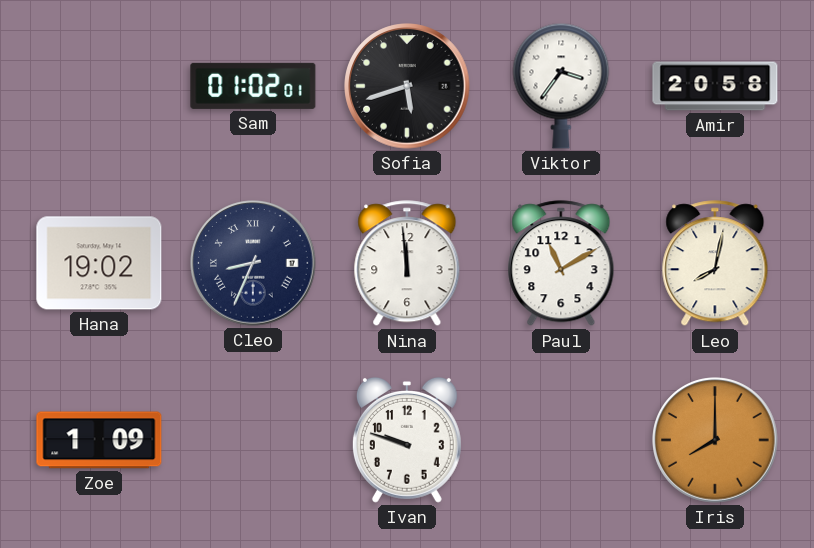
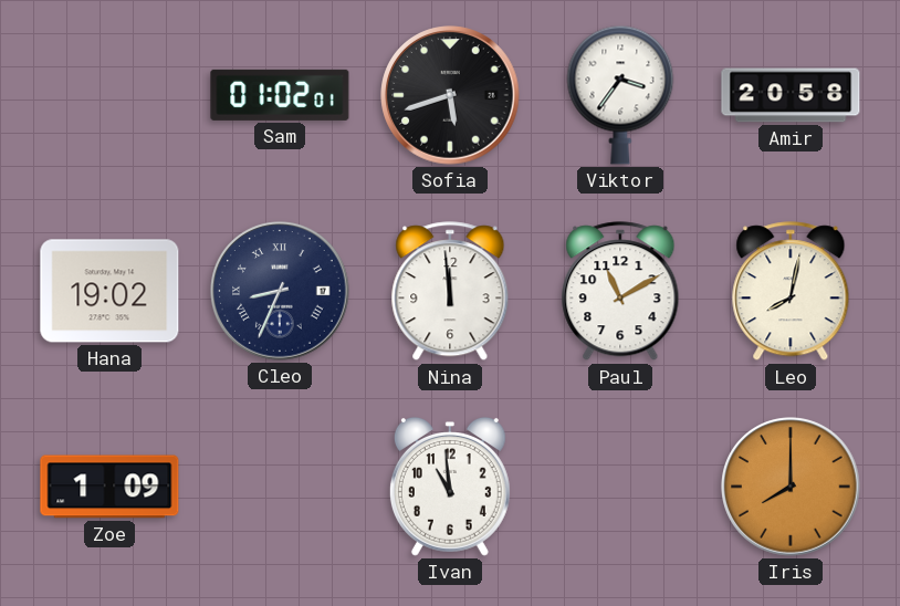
Ivan: 9:48 -> 10:59 (450, 488)
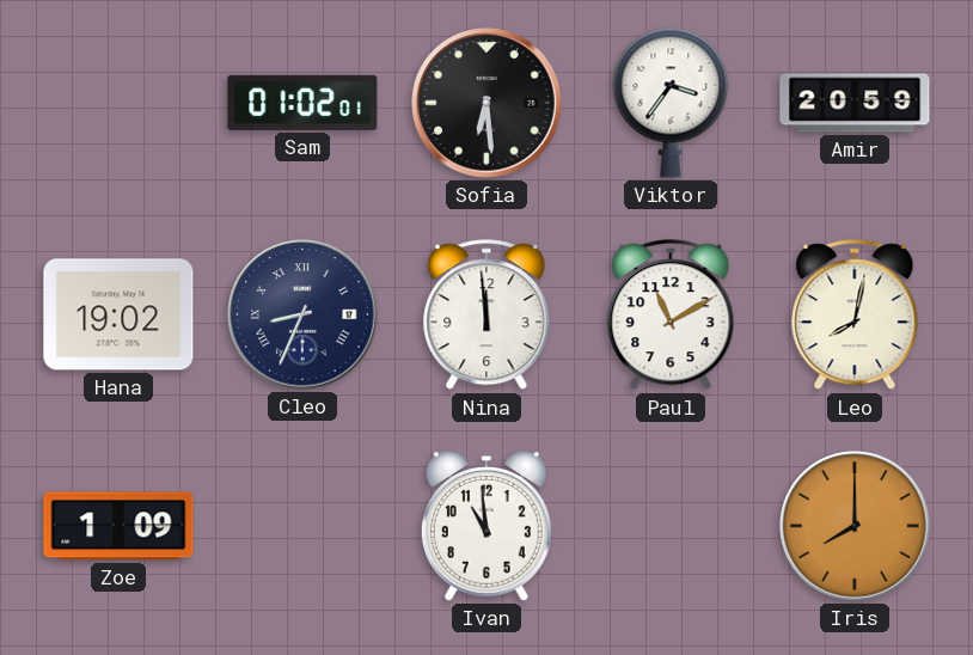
Sofia: 5:42 -> 6:29 (486, 103)
Amir: 20:58 -> 20:59 (855, 103)
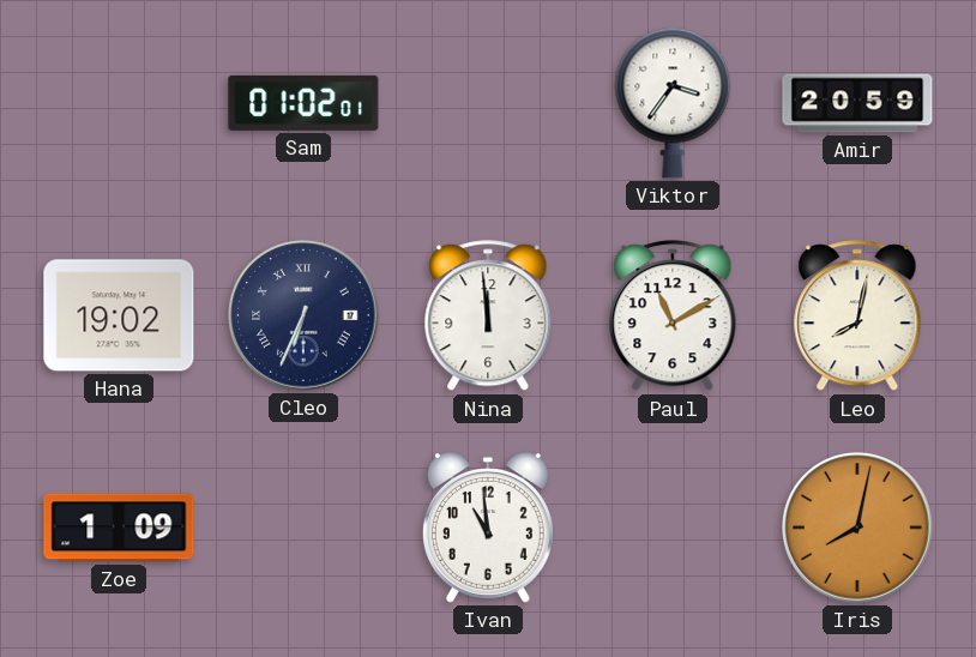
Sofia: 6:29 -> none (486, 103)
Cleo: 8:34 -> 6:34 (303, 315)
Iris: 8:00 -> 8:02 (857, 528)
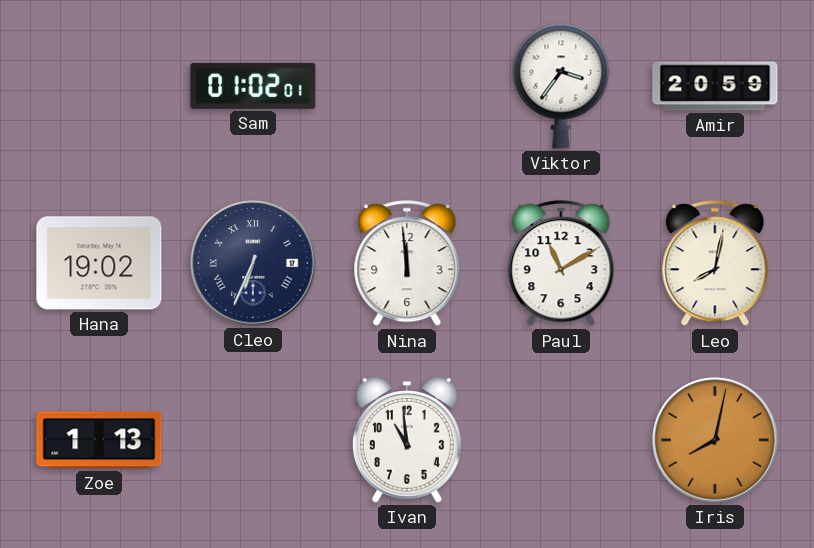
Zoe: 1:09 -> 1:13 (99, 440)
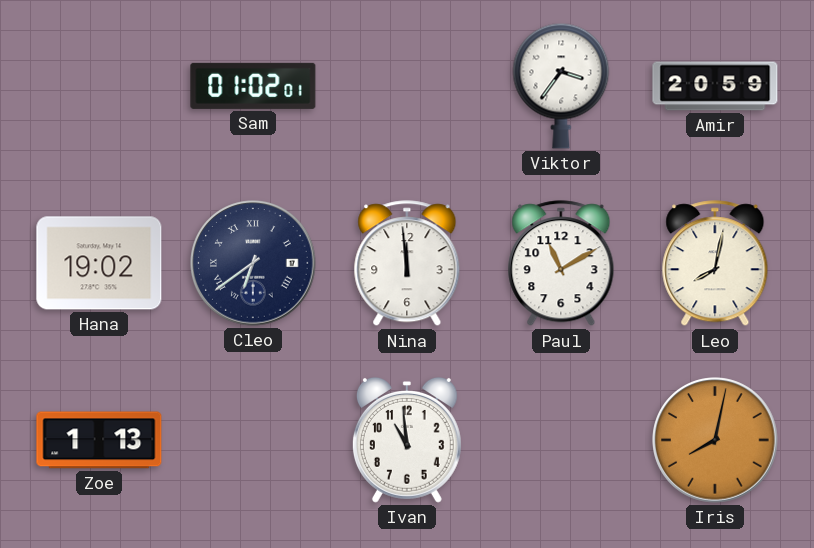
Cleo: 6:34 -> 6:39 (253, 263)
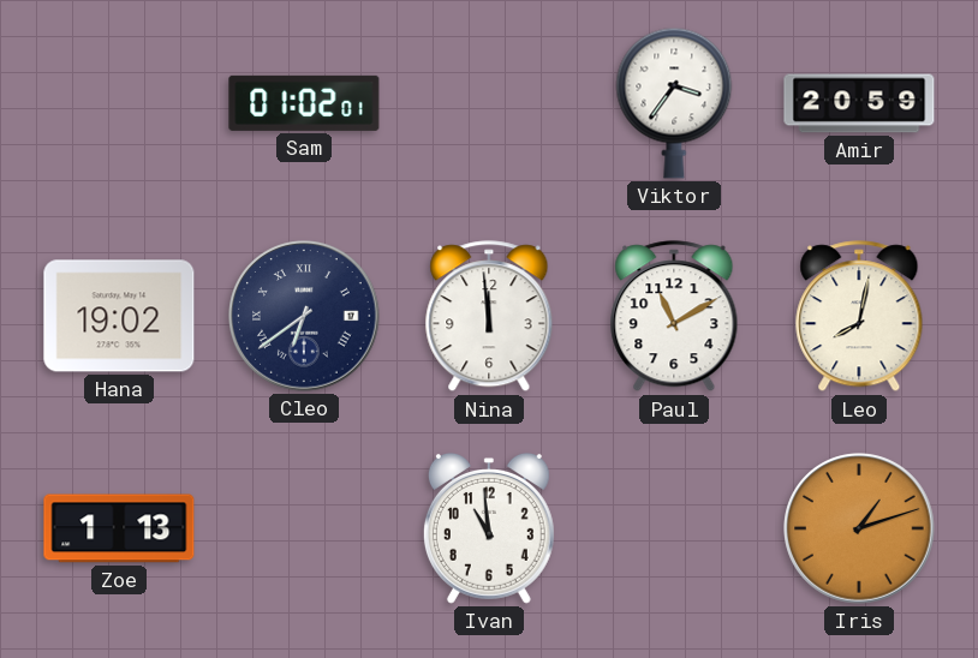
Iris: 8:02 -> 1:12 (859, 528)
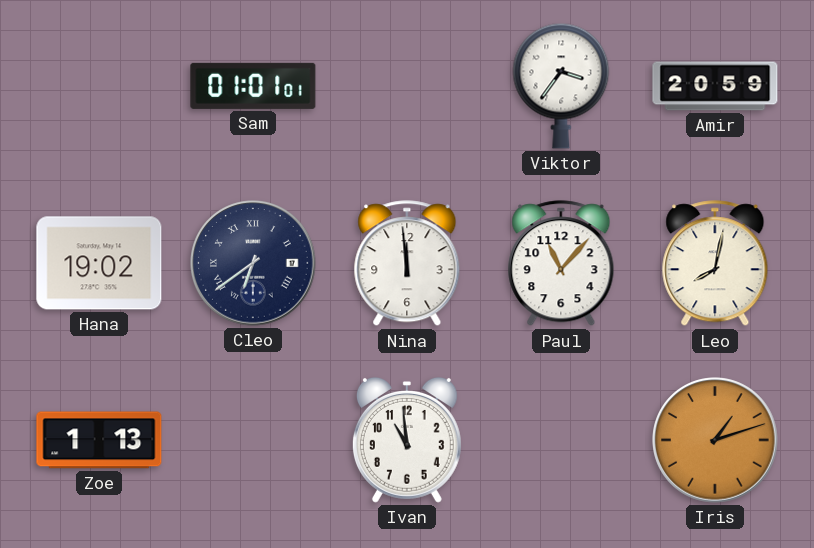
Sam: 01:02 -> 01:01 (253, 86)
Paul: 11:10 -> 11:07 (561, 264)
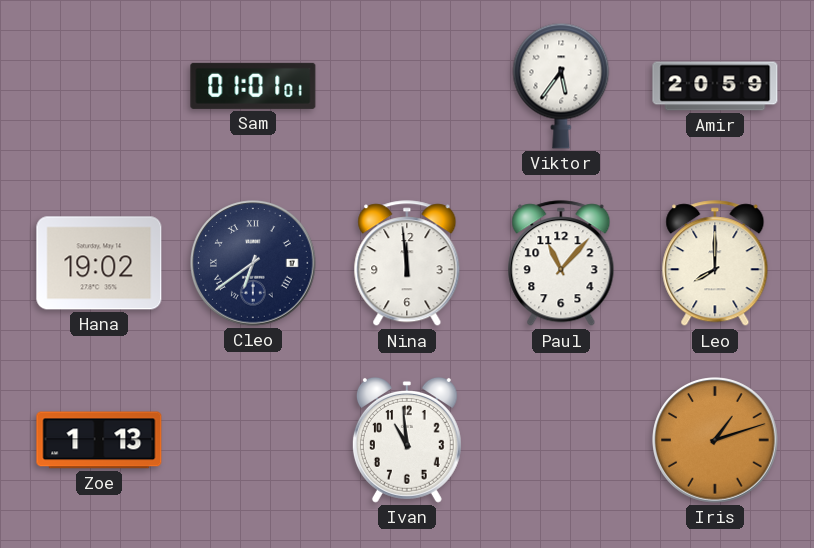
Viktor: 3:36 -> 5:36 (561, 86)
Leo: 8:02 -> 8:00 (715, 264)
